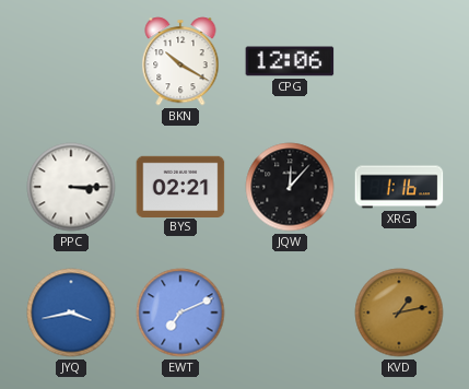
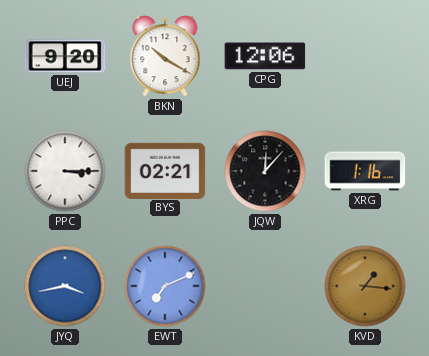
UEJ: none -> 9:20 (65, 56)
KVD: 1:13 -> 1:16 (365, 286)
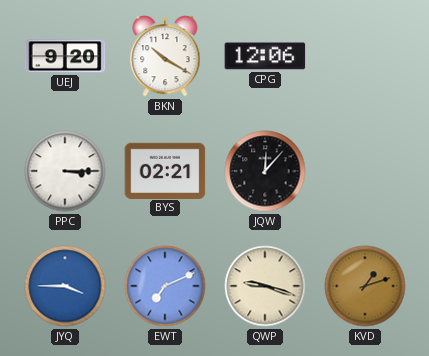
XRG: 1:16 -> none (365, 171)
JYQ: 3:43 -> 3:45 (65, 286)
QWP: none -> 9:18 (265, 286)
KVD: 1:16 -> 1:12 (365, 286)
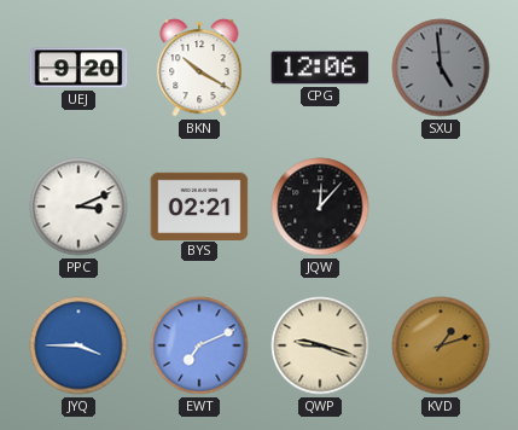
SXU: none -> 4:59 (441, 68)
PPC: 3:15 -> 3:11 (78, 207)
